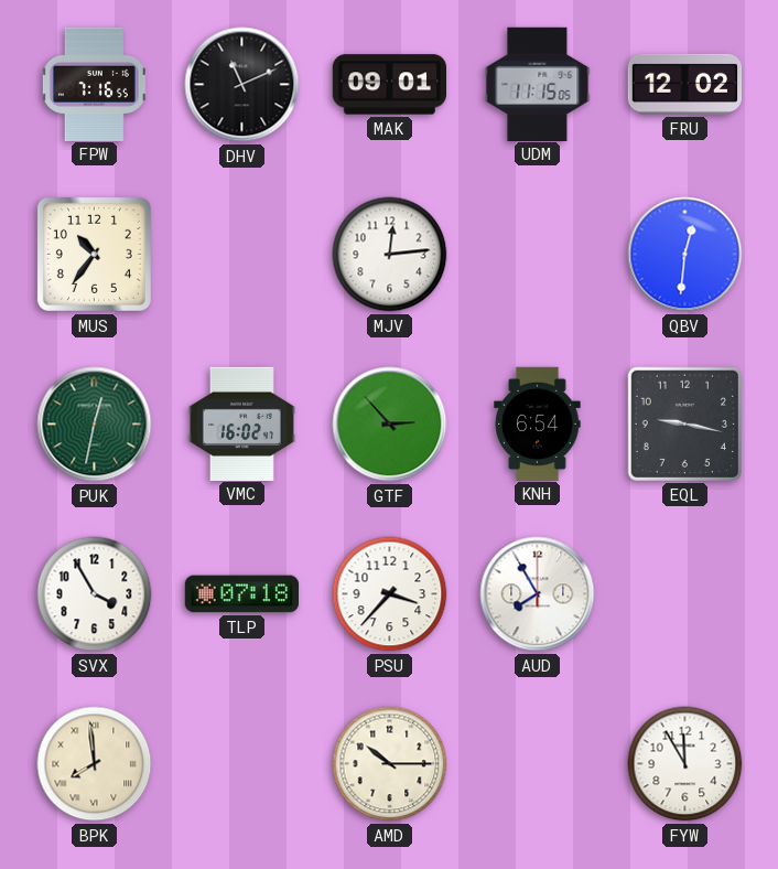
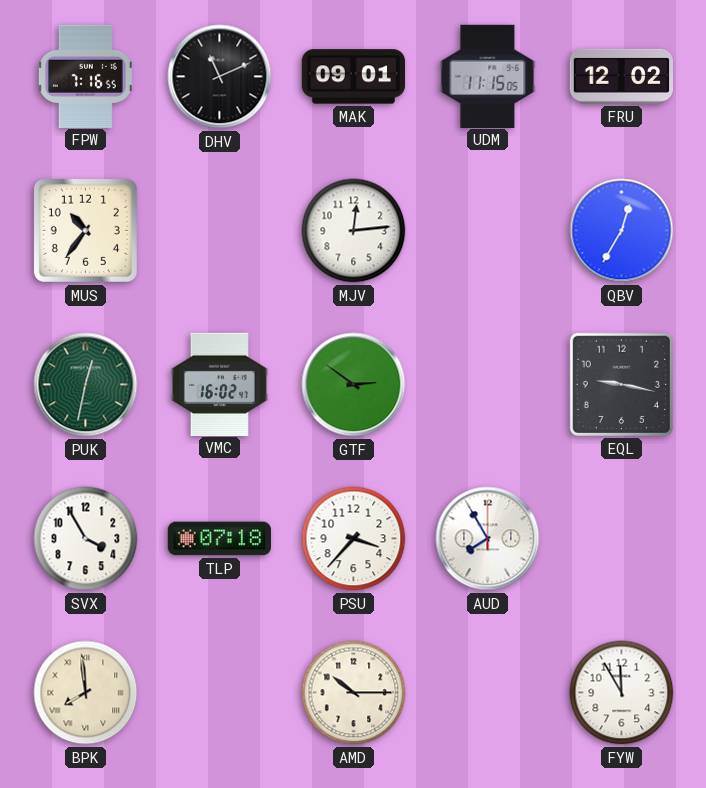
QBV: 12:31 -> 12:35 (622, 231)
GTF: 2:53 -> 2:51 (354, 385)
KNH: 6:54 -> none (538, 423)
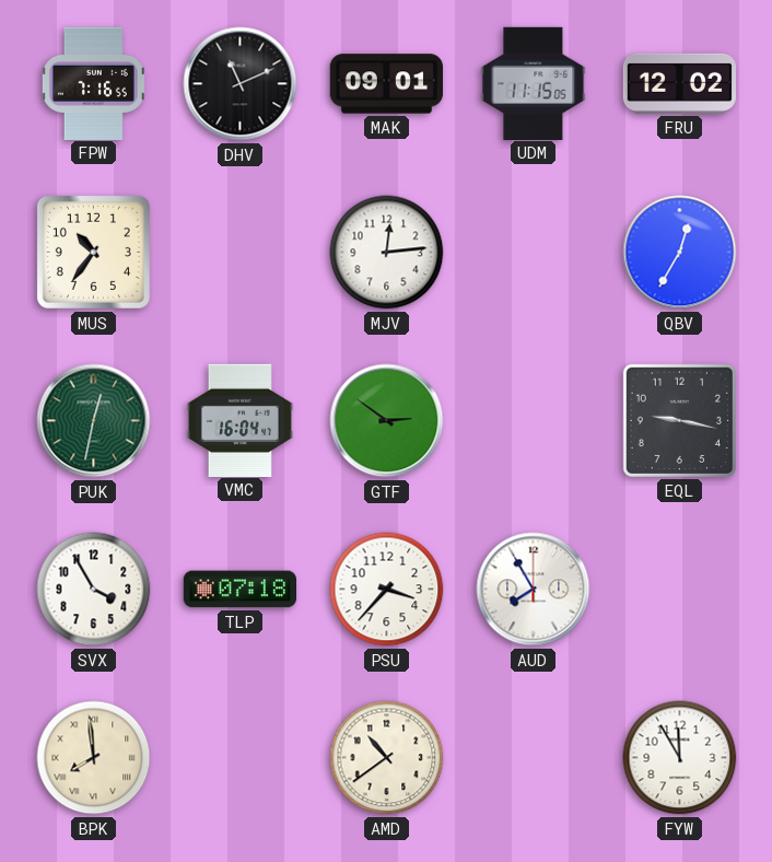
VMC: 16:02 -> 16:04 (239, 420)
AMD: 10:15 -> 10:39 (387, 758)
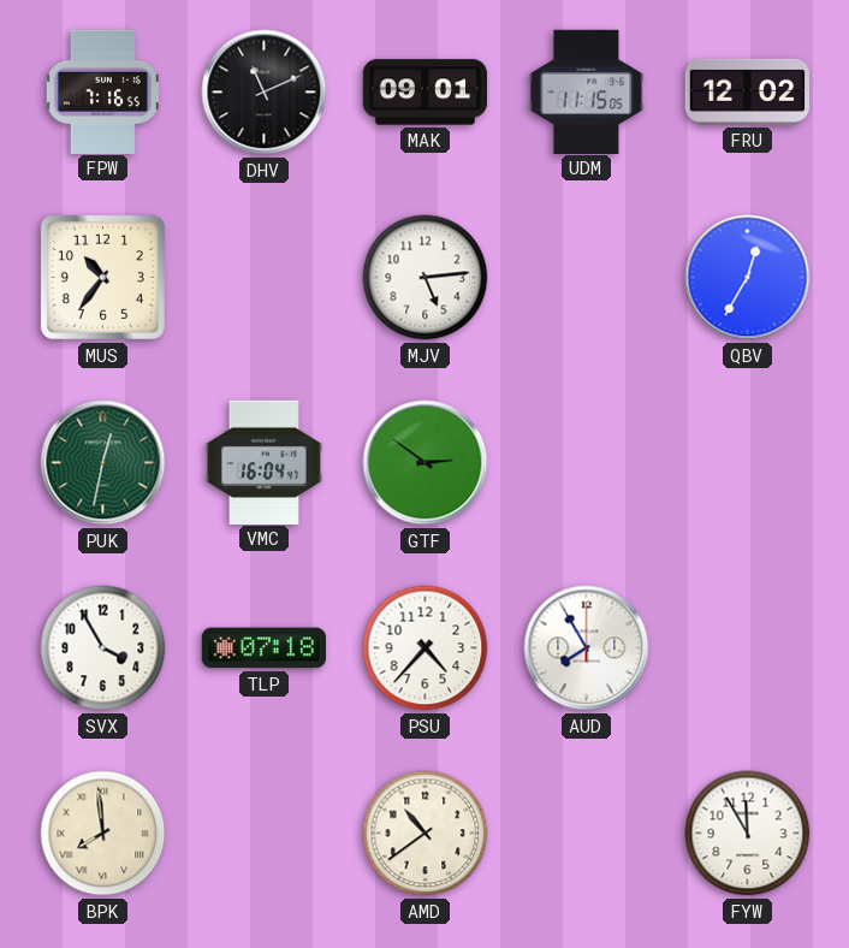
MJV: 12:14 -> 5:14 (426, 278)
EQL: 9:17 -> none (679, 420)
PSU: 3:37 -> 4:37 (426, 648)
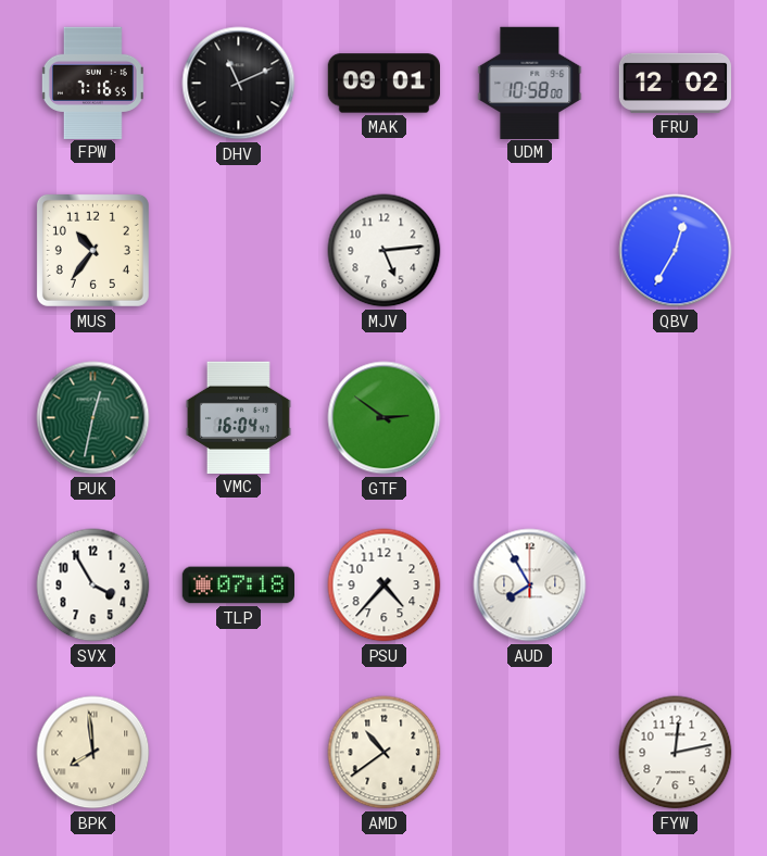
UDM: 11:15 -> 10:58 (530, 83)
FYW: 11:55 -> 12:13 (676, 753)
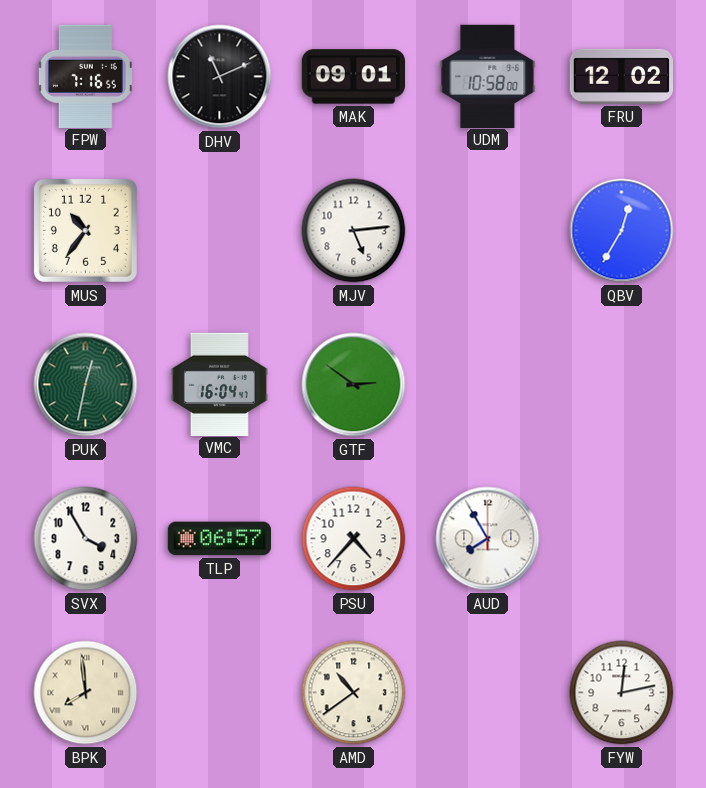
TLP: 07:18 -> 06:57 (219, 539)
